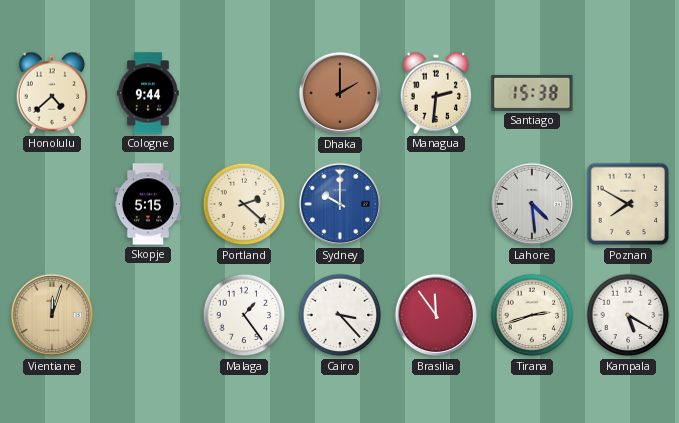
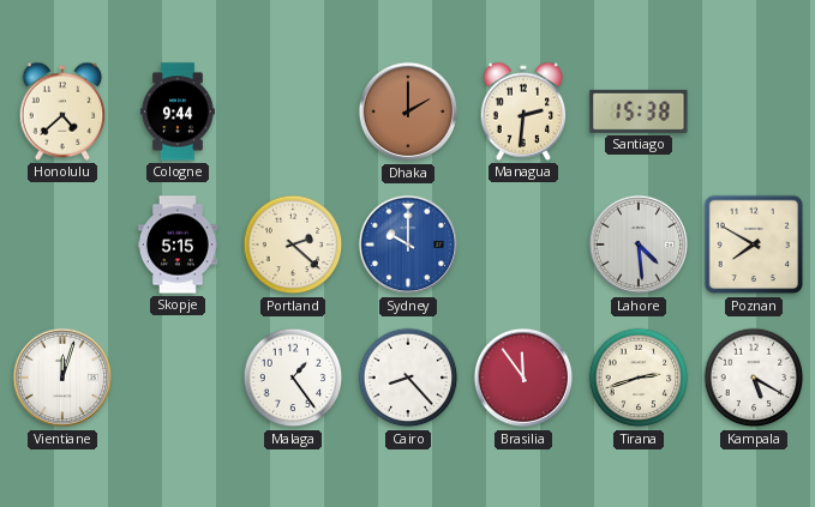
Vientiane dial: champagne -> white (62, 378)
Cairo: 3:23 -> 8:23 (408, 378)
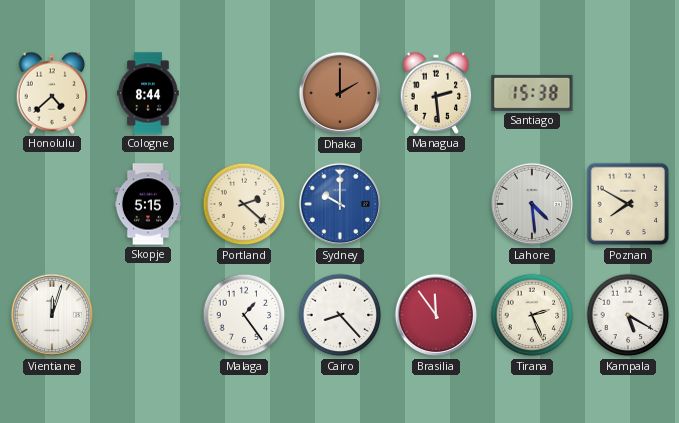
Cologne: 9:44 -> 8:44 (148, 93)
Managua: 2:31 -> 2:29 (436, 93)
Tirana: 2:42 -> 2:26 (532, 315)
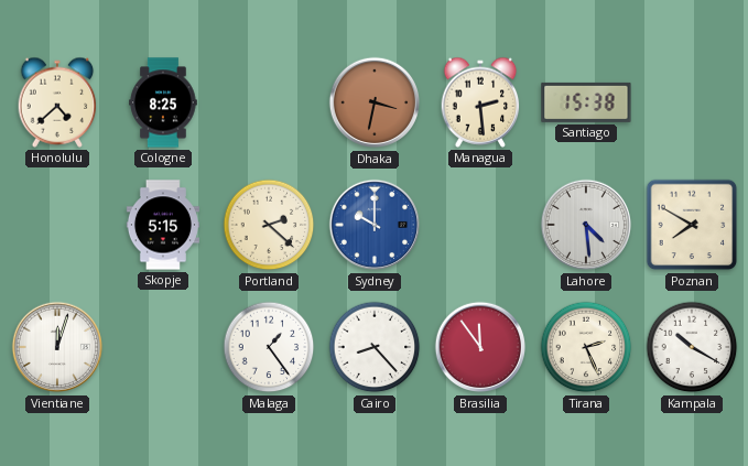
Cologne: 8:44 -> 8:25 (163, 102)
Dhaka: 2:00 -> 3:32 (375, 102)
Kampala: 5:20 -> 10:20 (692, 347)
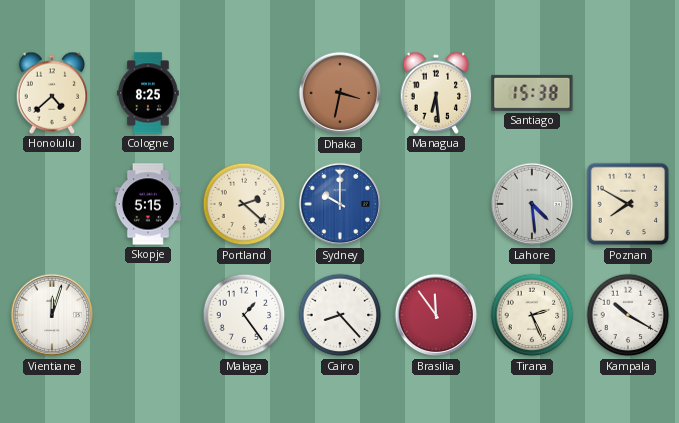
Managua: 2:29 -> 6:29 (436, 93)
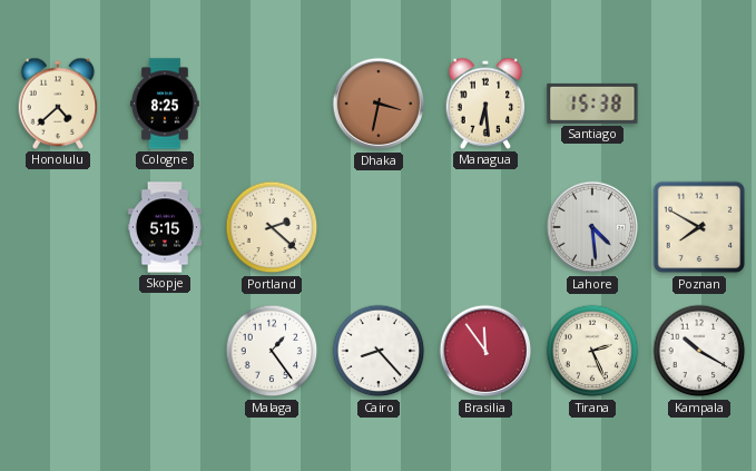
Sydney: 10:00 -> none (340, 204)
Vientiane: 12:03 -> none (52, 315)
